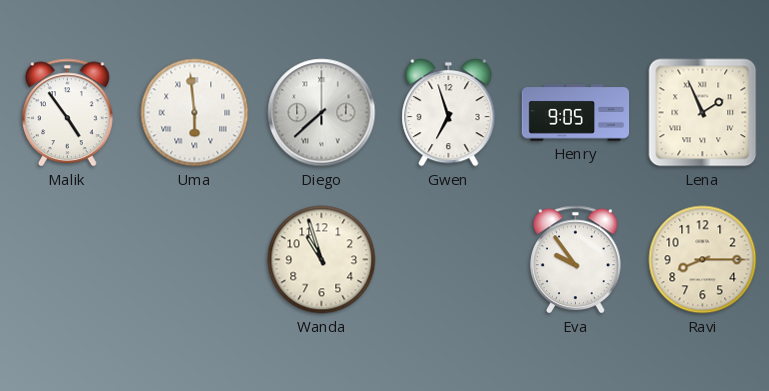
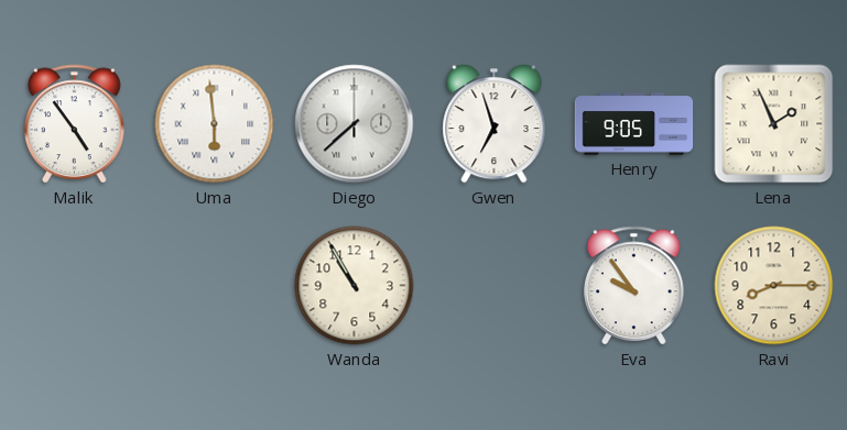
Wanda: 10:57 -> 10:55 (355, 286)
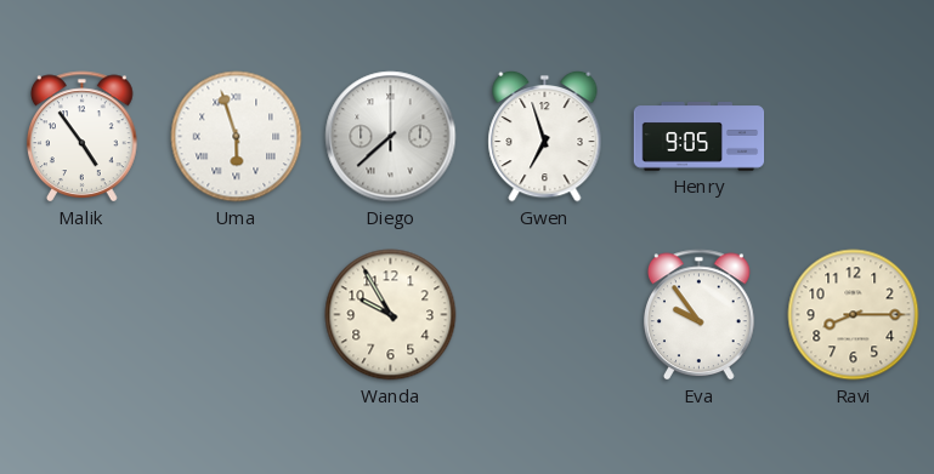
Uma: 5:59 -> 5:57 (237, 137)
Lena: 1:56 -> none (774, 124)
Wanda: 10:55 -> 9:55 (391, 315)
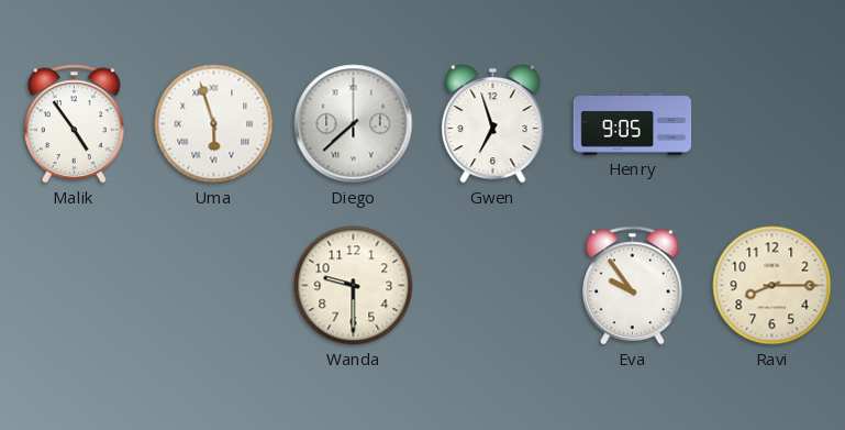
Wanda: 9:55 -> 9:30 (354, 286)
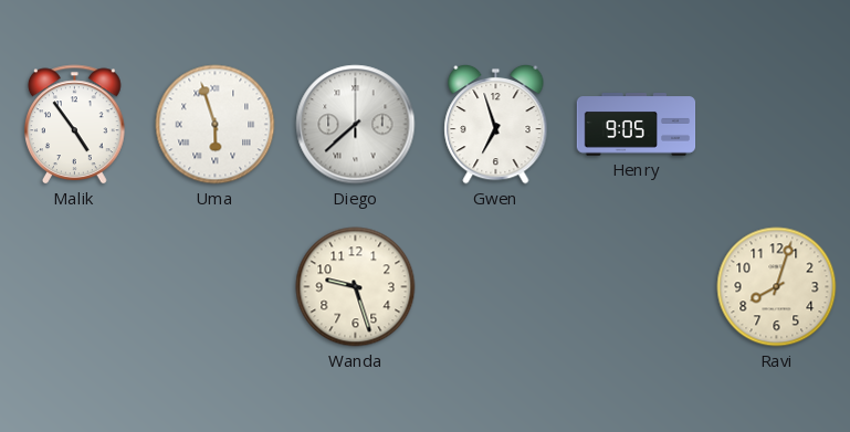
Wanda: 9:30 -> 9:27 (356, 287)
Eva: 9:54 -> none (633, 286)
Ravi: 8:15 -> 8:03 (777, 287)
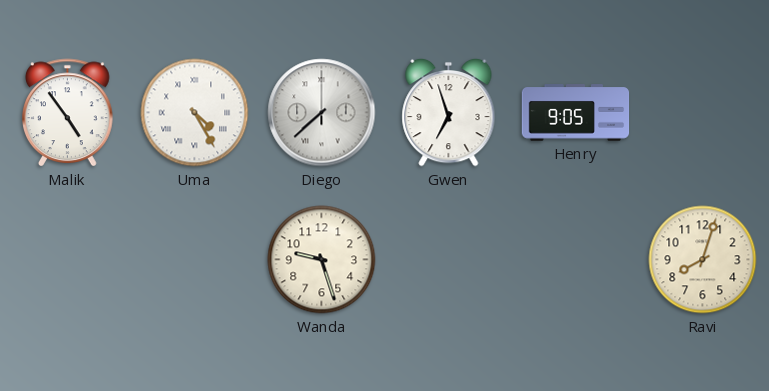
Uma: 5:57 -> 4:25 (195, 113)
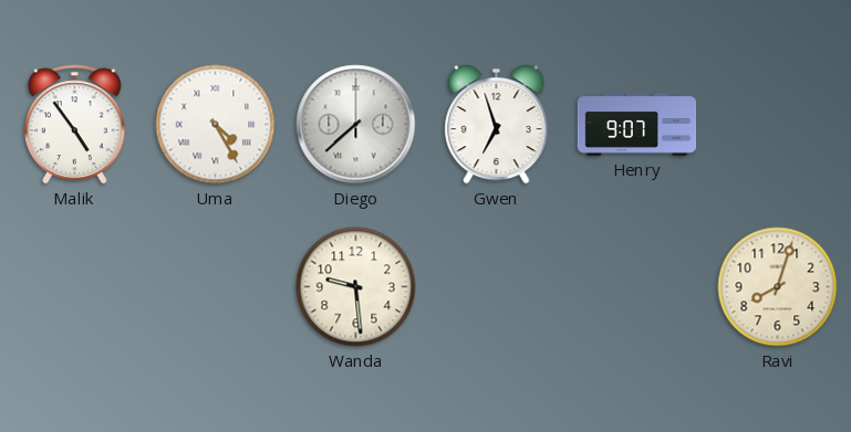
Henry: 9:05 -> 9:07 (637, 125)
Wanda: 9:27 -> 9:29 (356, 287)
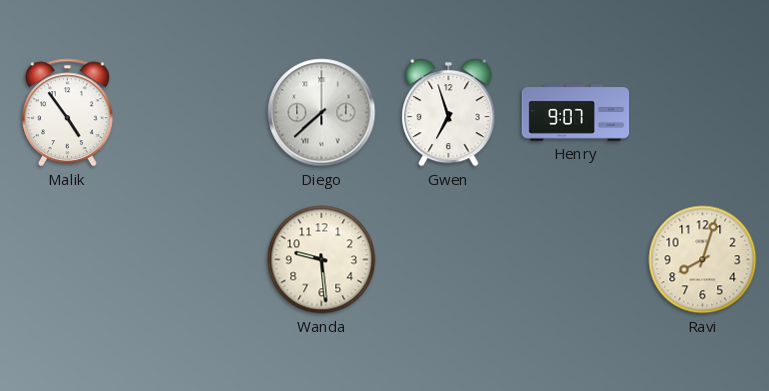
Uma: 4:25 -> none (216, 125)
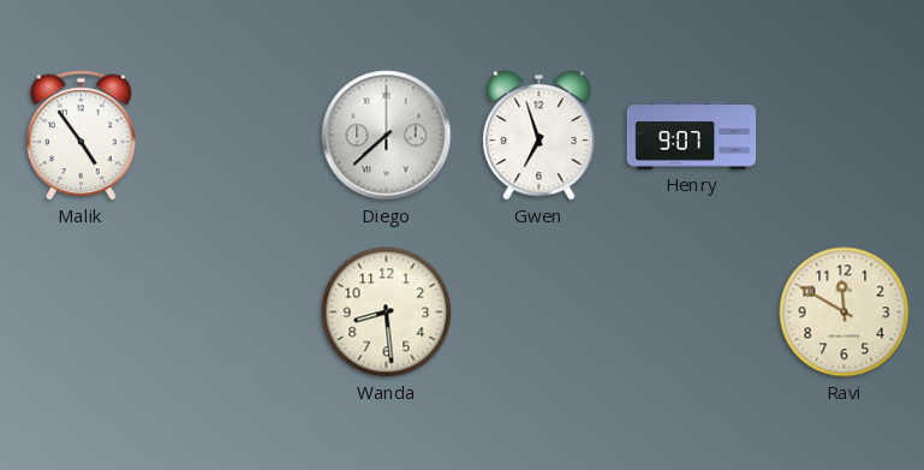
Wanda: 9:29 -> 8:29 (387, 313)
Ravi: 8:03 -> 11:50 (845, 313)
